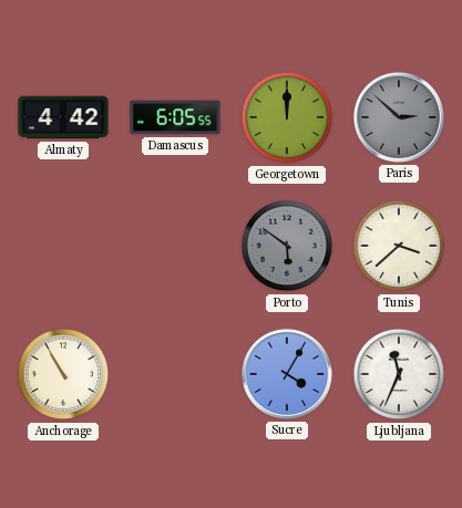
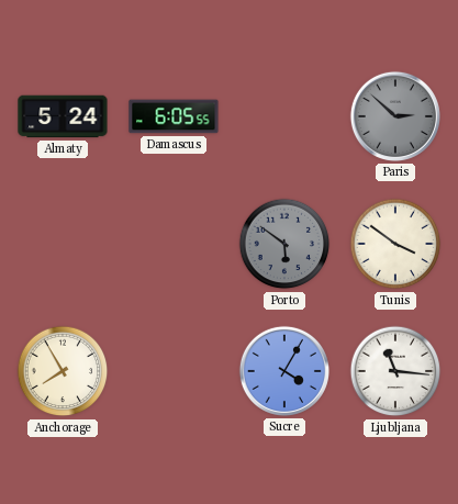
Almaty: 4:42 -> 5:24 (63, 116)
Georgetown: 12:00 -> none (287, 117)
Tunis: 3:38 -> 3:51 (395, 244)
Anchorage: 10:55 -> 7:55 (63, 371)
Ljubljana: 11:34 -> 11:16 (395, 371)
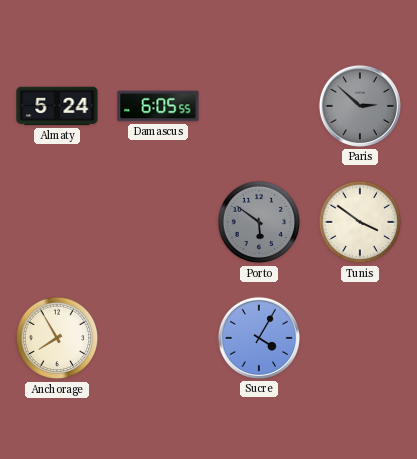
Ljubljana: 11:16 -> none (395, 371)
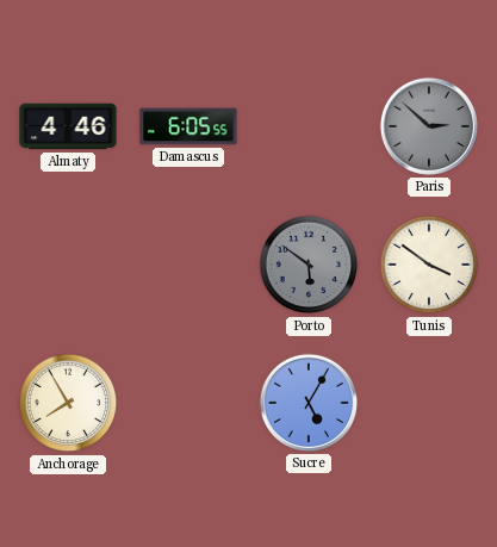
Almaty: 5:24 -> 4:46 (68, 126)
Sucre: 4:05 -> 5:05 (309, 403)
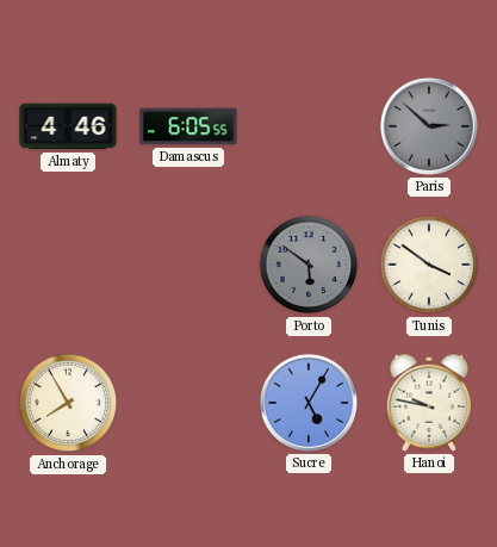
Hanoi: none -> 9:47 (429, 403)
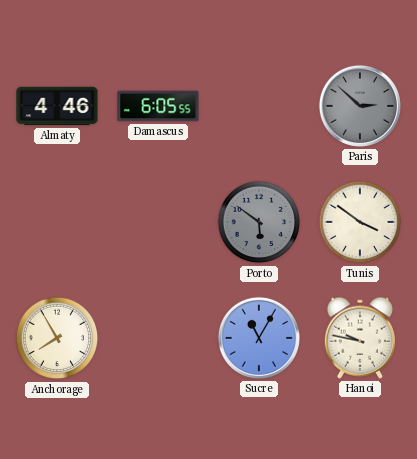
Sucre: 5:05 -> 11:05 (259, 338)
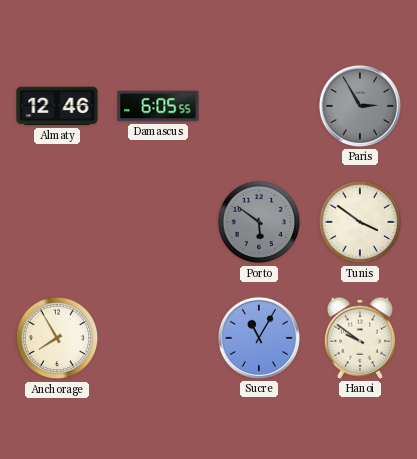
Almaty: 4:46 -> 12:46 (57, 106)
Paris: 2:52 -> 2:55 (360, 106)
Hanoi: 9:47 -> 9:51 (360, 338)
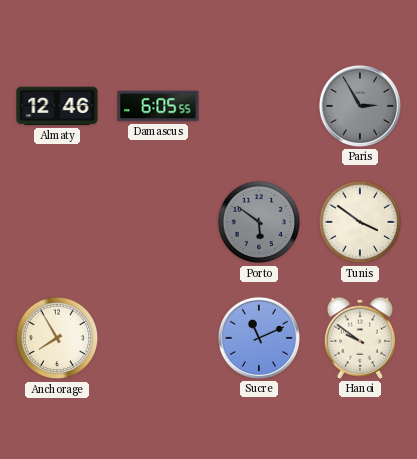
Sucre: 11:05 -> 11:11 (259, 338)
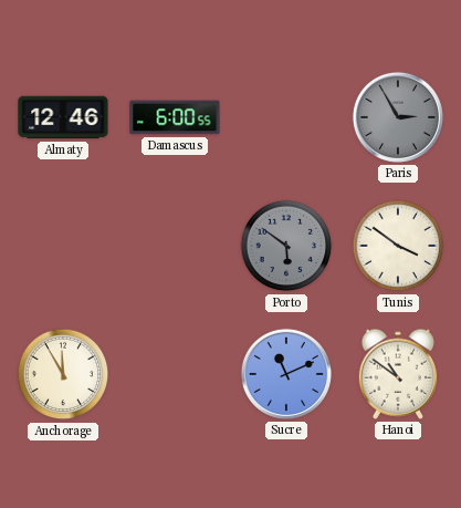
Damascus: 6:05 -> 6:00 (175, 117)
Anchorage: 7:55 -> 11:55 (63, 374)
Hanoi: 9:51 -> 10:51 (398, 374)
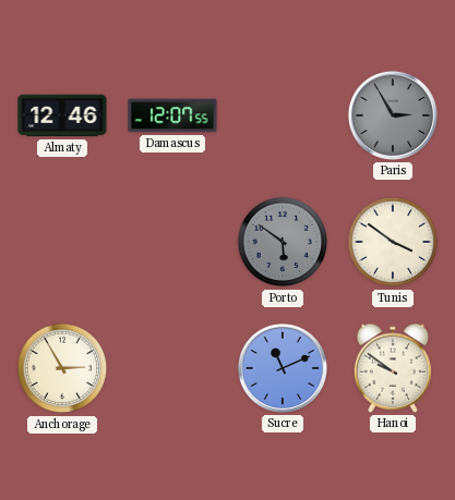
Damascus: 6:00 -> 12:07 (172, 115)
Anchorage: 11:55 -> 2:55 (62, 368)
Hanoi: 10:51 -> 9:51 (393, 368)
